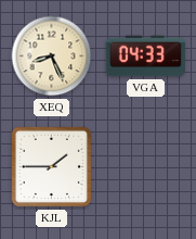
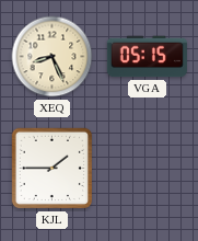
VGA: 04:33 -> 05:15 (147, 57)
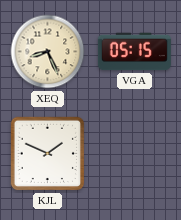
KJL: 1:45 -> 1:49 (48, 154)
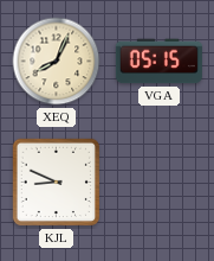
XEQ: 8:26 -> 8:04 (57, 62)
KJL: 1:49 -> 8:49 (57, 183)
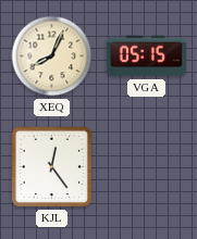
KJL: 8:49 -> 12:24 (52, 167)
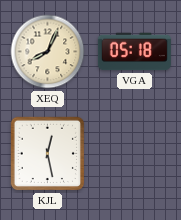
VGA: 05:15 -> 05:18 (134, 52)
KJL: 12:24 -> 12:28 (48, 154)
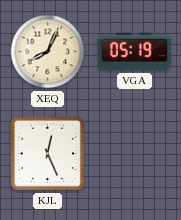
VGA: 05:18 -> 05:19 (134, 52)
KJL: 12:28 -> 12:26 (48, 154)
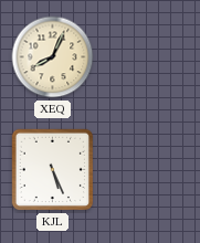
VGA: 05:19 -> none (134, 52)
KJL: 12:26 -> 5:26 (53, 170)
